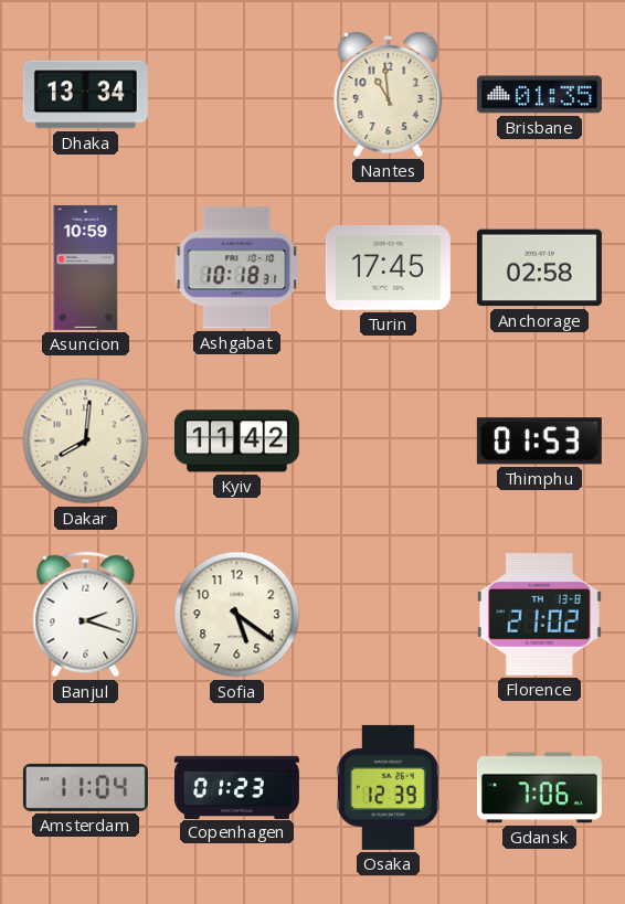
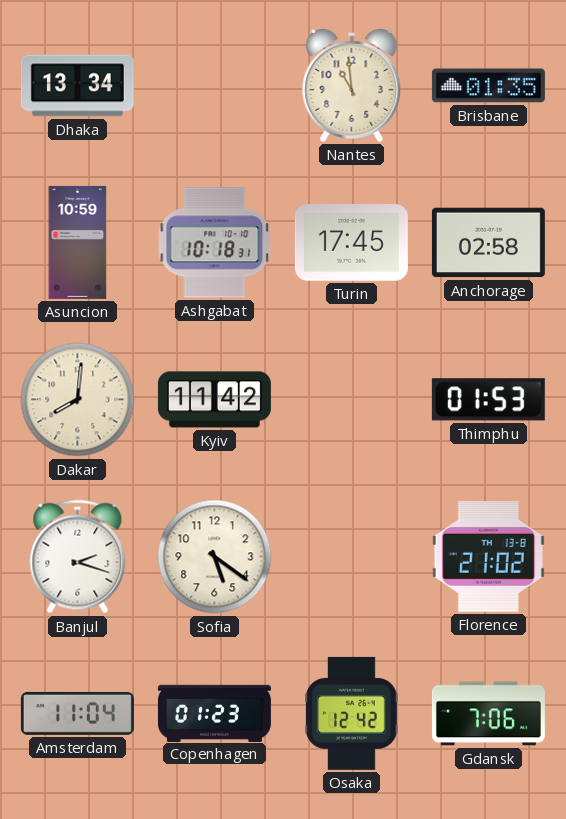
Osaka: 12:39 -> 12:42 (352, 713)
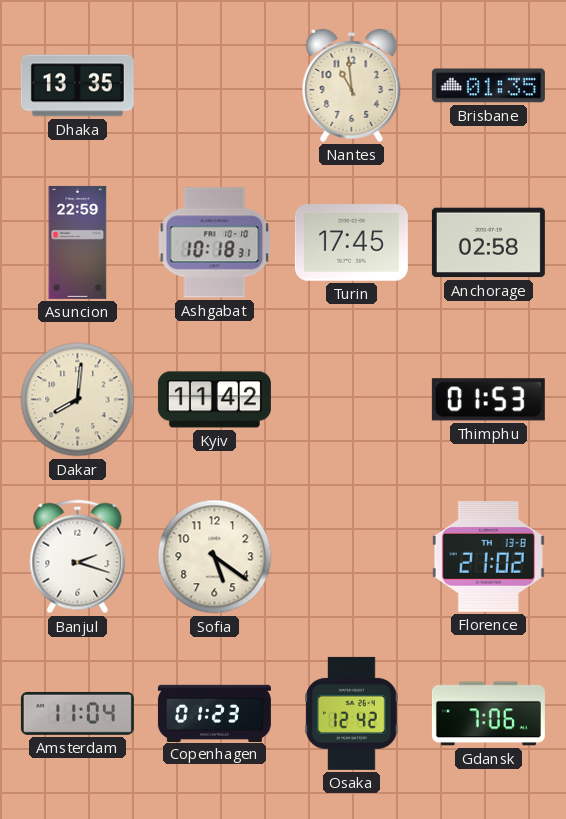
Dhaka: 13:34 -> 13:35 (77, 86)
Asuncion: 10:59 -> 22:59 (78, 242)
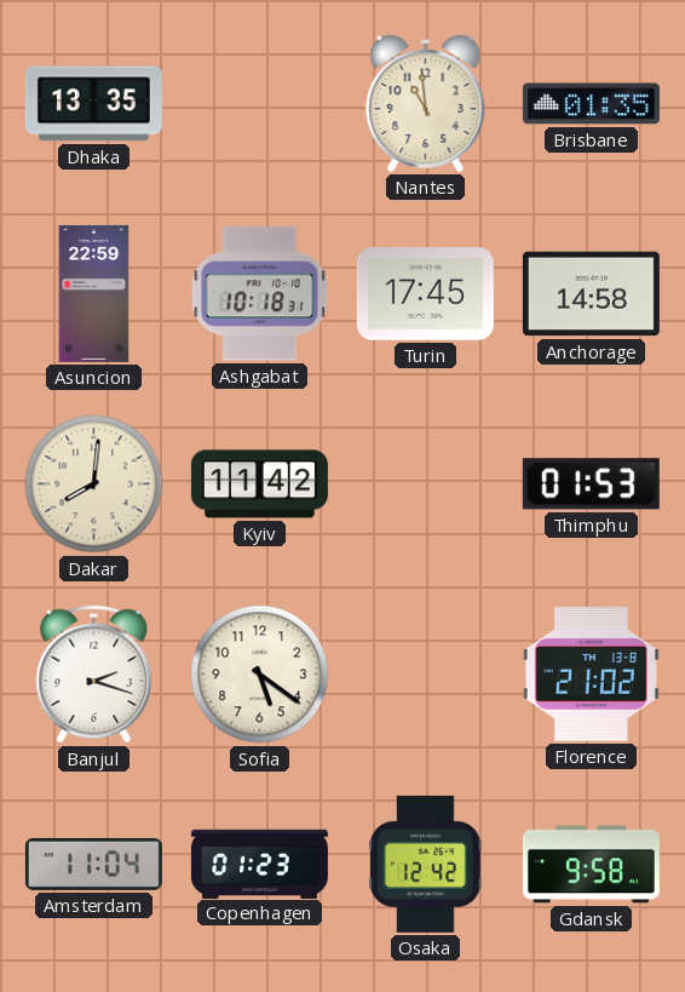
Anchorage: 02:58 -> 14:58 (591, 294)
Gdansk: 7:06 -> 9:58 (591, 865)
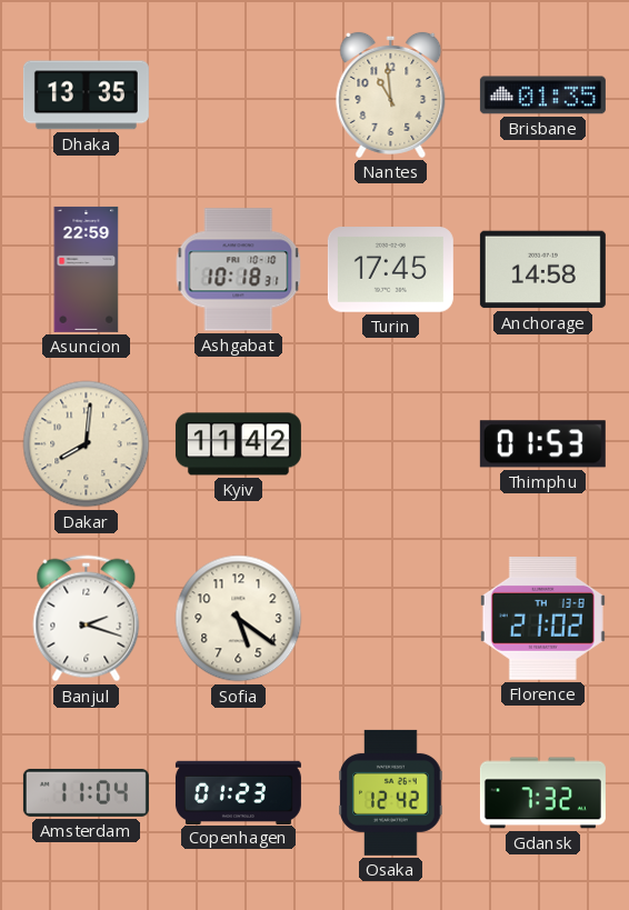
Gdansk: 9:58 -> 7:32 (542, 793)
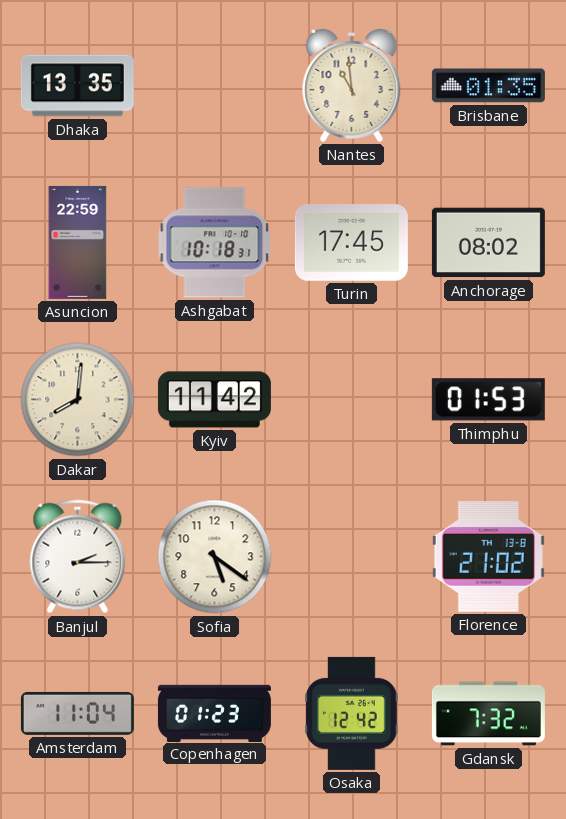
Anchorage: 14:58 -> 08:02 (488, 243)
Banjul: 2:18 -> 2:15 (78, 557)
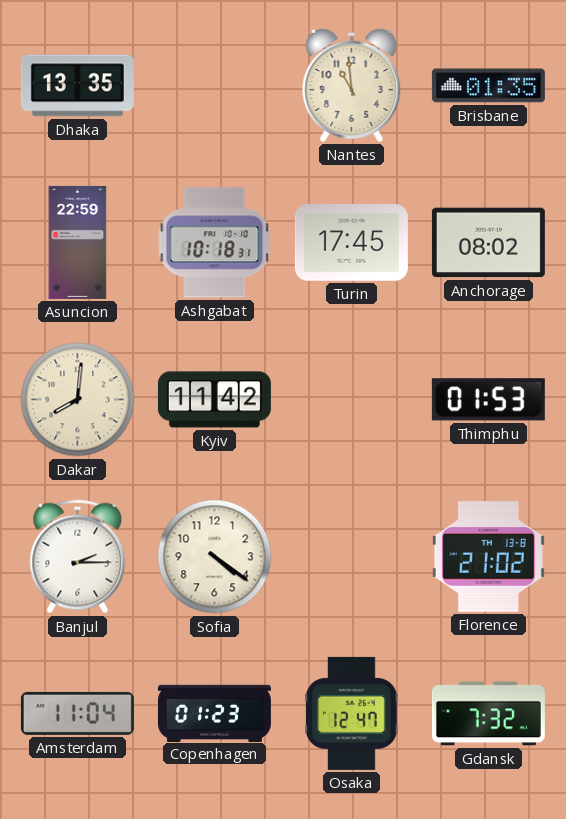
Sofia: 5:21 -> 4:21 (215, 557)
Osaka: 12:42 -> 12:47 (352, 713)
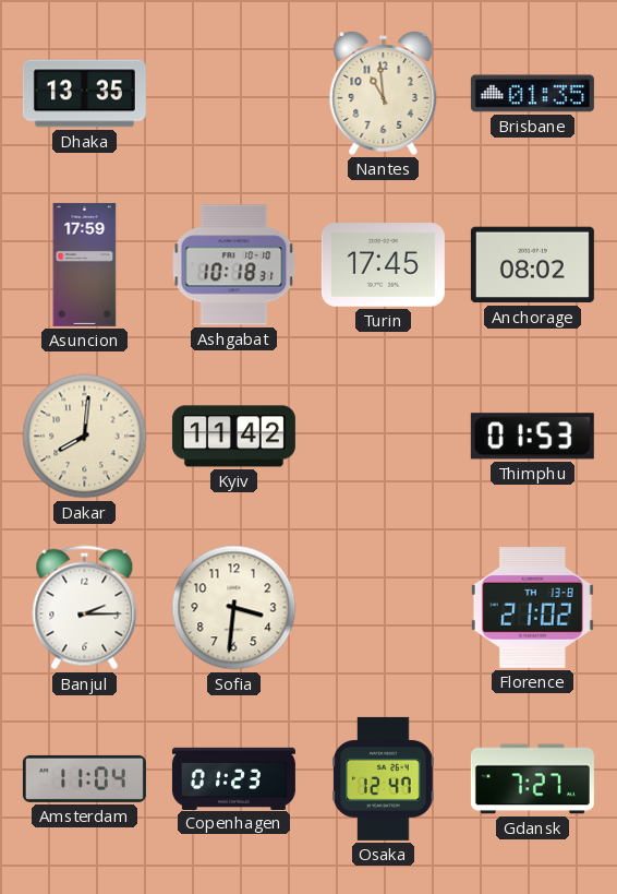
Asuncion: 22:59 -> 17:59 (85, 264)
Sofia: 4:21 -> 3:31 (234, 608)
Gdansk: 7:32 -> 7:27 (532, 779)
